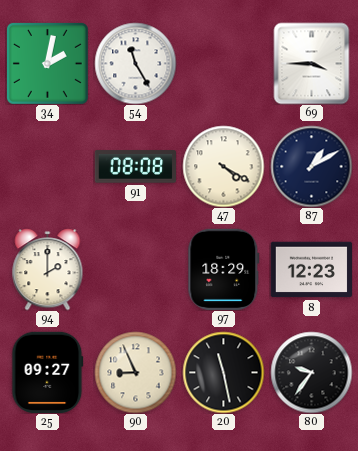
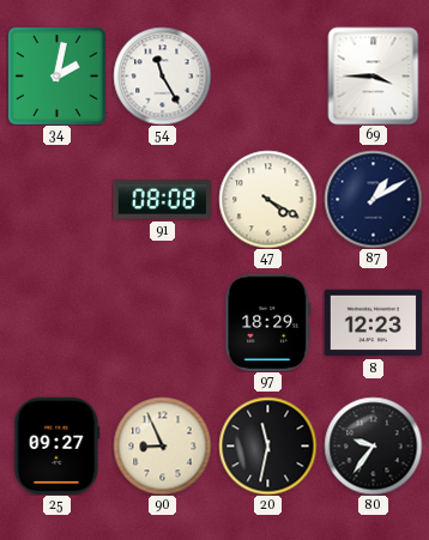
94: 2:00 -> none (48, 269)
20: 11:28 -> 11:32 (267, 445)
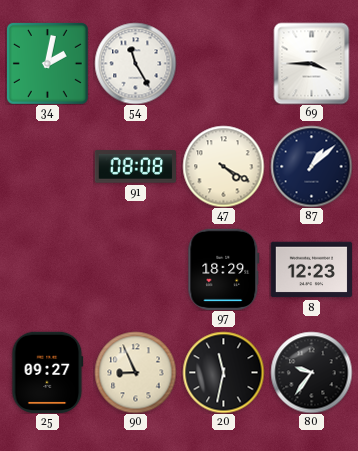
87: 1:10 -> 1:08 (311, 166)
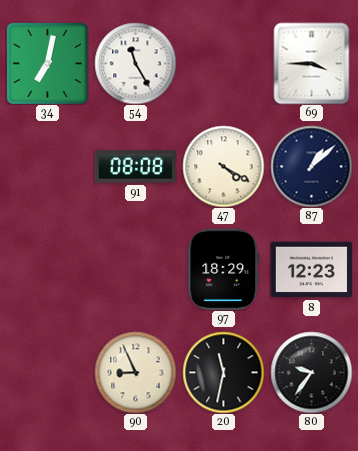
34: 2:02 -> 7:02 (47, 63)
25: 09:27 -> none (48, 372)
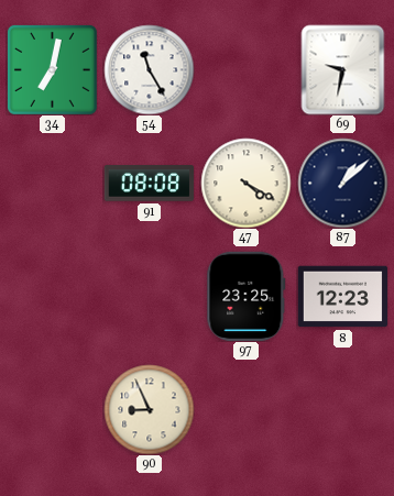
69: 3:45 -> 9:32 (343, 69)
97: 18:29 -> 23:25 (247, 296)
20: 11:32 -> none (223, 372)
80: 9:36 -> none (311, 372)
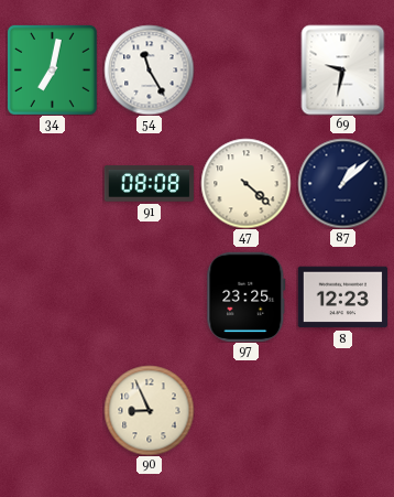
47: 4:20 -> 4:22 (245, 183)
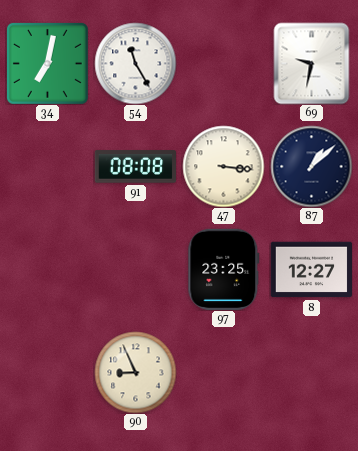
47: 4:22 -> 3:16 (223, 166)
8: 12:23 -> 12:27 (311, 270)
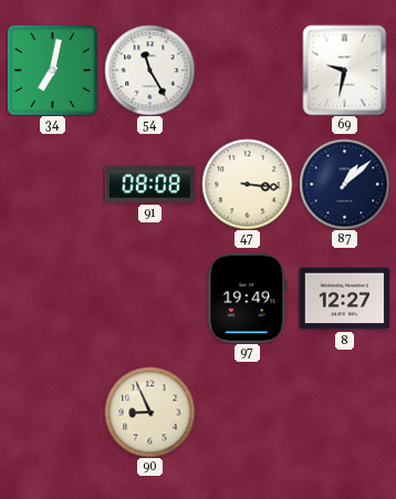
97: 23:25 -> 19:49 (248, 298)
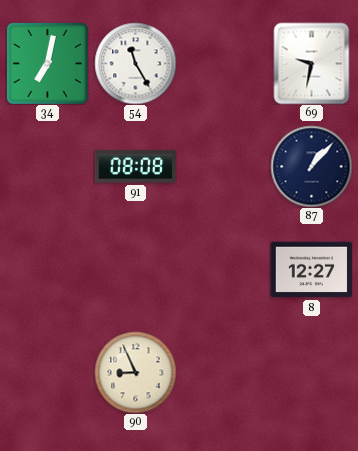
47: 3:16 -> none (247, 184)
87: 1:08 -> 1:07 (311, 166)
97: 19:49 -> none (248, 298)
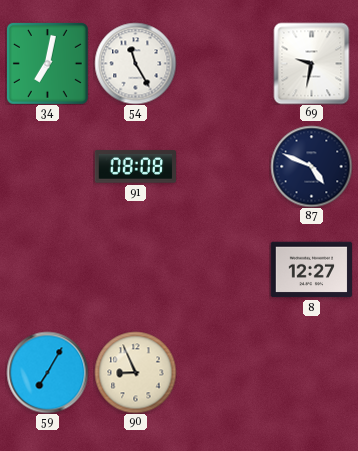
87: 1:07 -> 4:49 (311, 166)
59: none -> 7:05 (47, 372)
